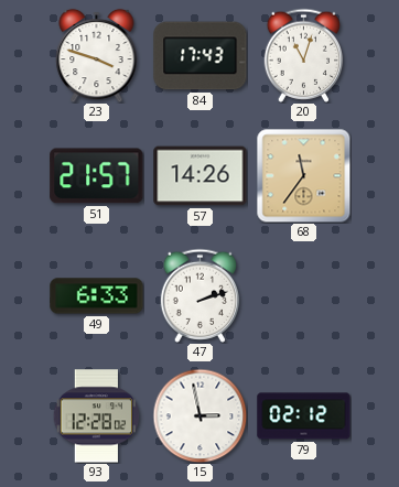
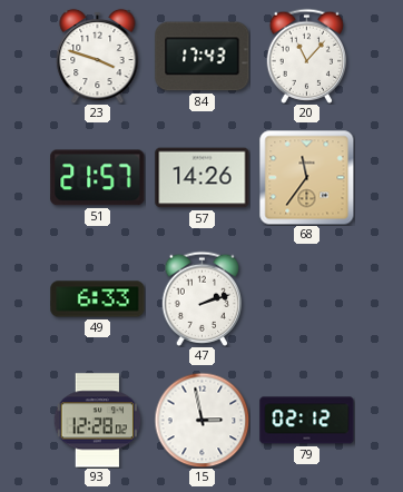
20: 11:03 -> 11:07 (307, 56)
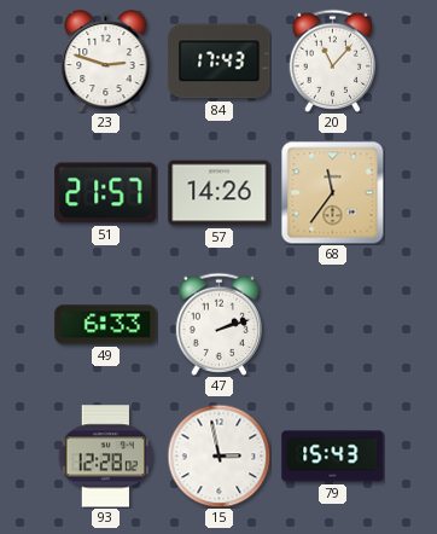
23: 3:48 -> 2:48 (106, 60)
79: 02:12 -> 15:43 (333, 457)
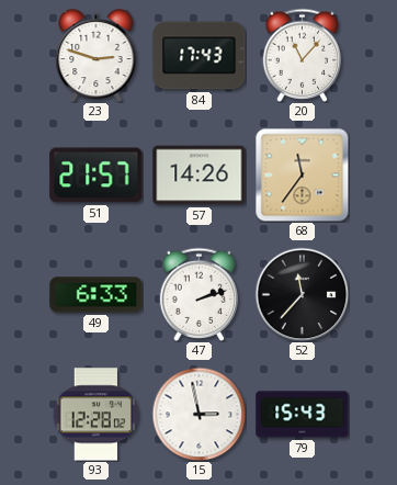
52: none -> 11:37 (302, 294)
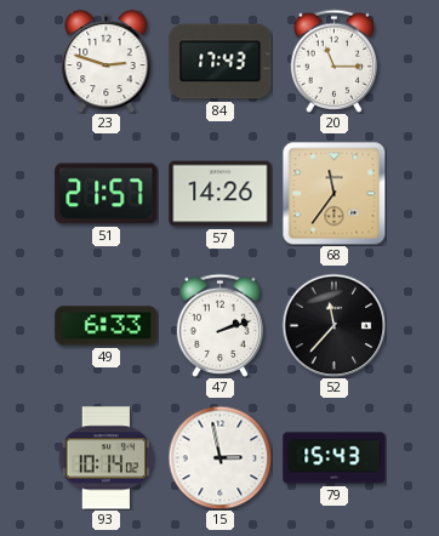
20: 11:07 -> 11:15 (335, 61)
93: 12:28 -> 10:14 (107, 458)
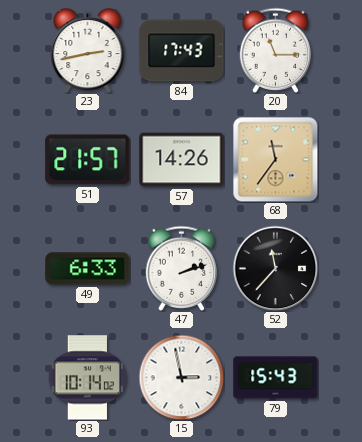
23: 2:48 -> 2:43 (88, 50)
